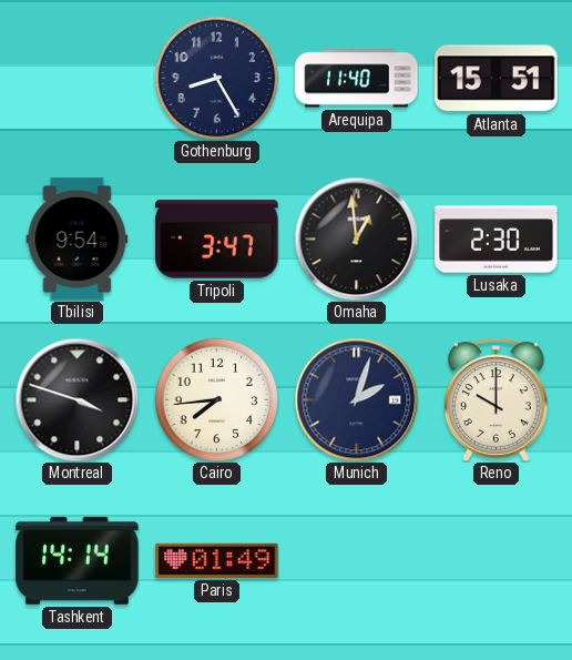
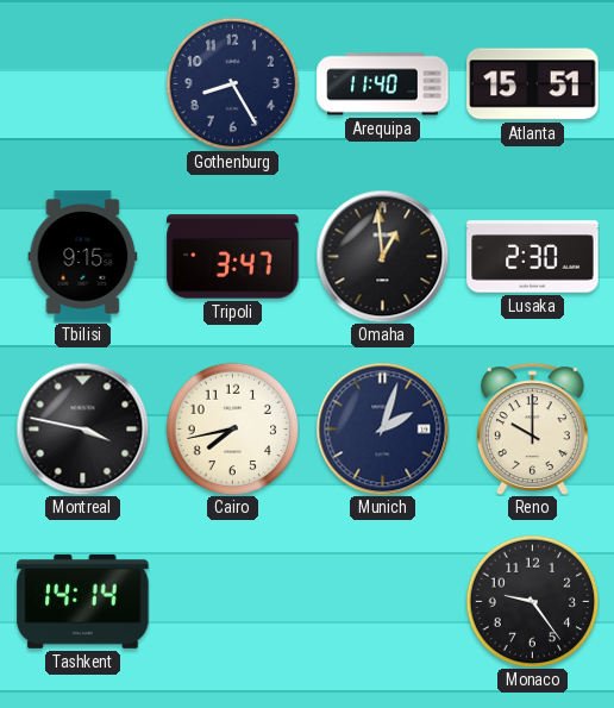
Tbilisi: 9:54 -> 9:15 (83, 257)
Montreal: 3:48 -> 3:47 (82, 428)
Cairo: 7:44 -> 7:43 (232, 428)
Paris: 01:49 -> none (217, 560)
Monaco: none -> 9:24 (532, 601)
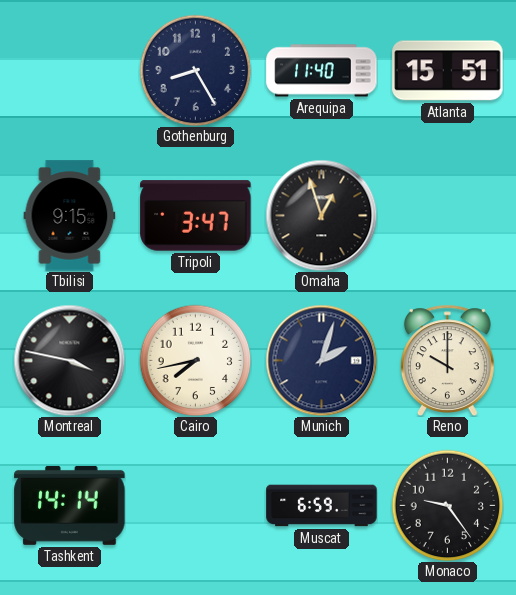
Omaha: 12:59 -> 12:57 (321, 215)
Lusaka: 2:30 -> none (533, 257)
Muscat: none -> 6:59 (322, 506)
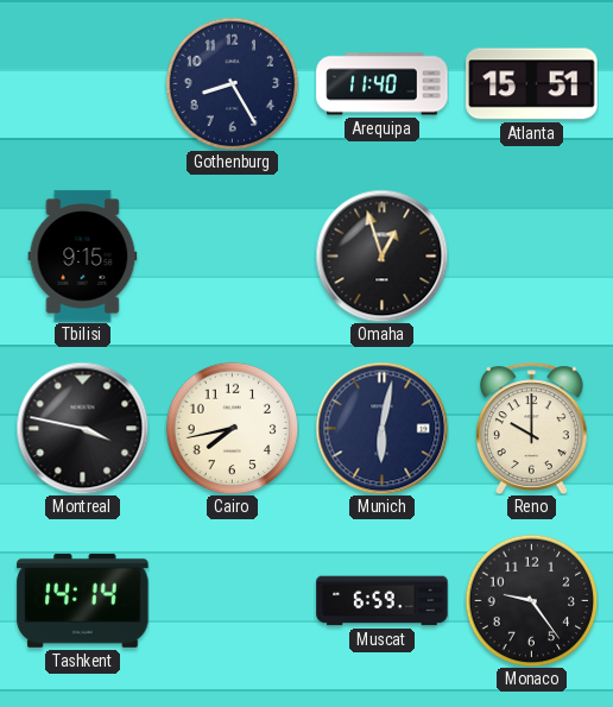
Tripoli: 3:47 -> none (196, 216)
Munich: 2:03 -> 6:02 (381, 428)
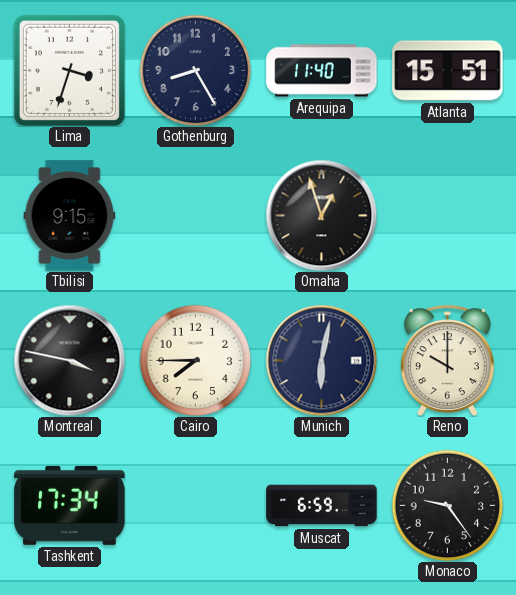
Lima: none -> 3:33 (69, 70)
Cairo: 7:43 -> 7:45 (195, 360)
Tashkent: 14:14 -> 17:34 (70, 505)
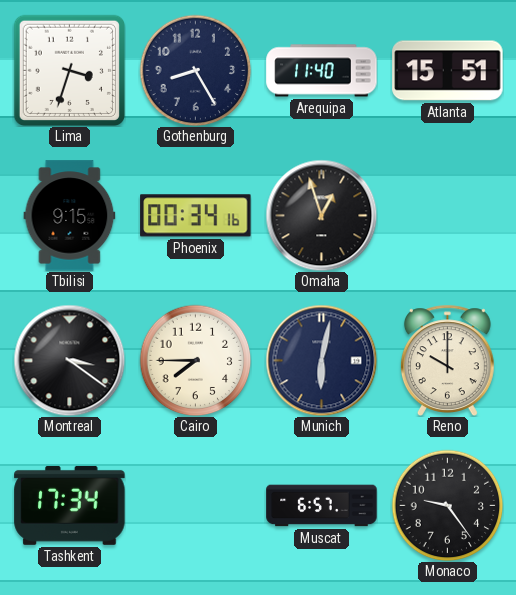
Phoenix: none -> 00:34 (196, 216)
Montreal: 3:47 -> 3:21 (69, 360)
Muscat: 6:59 -> 6:57 (322, 506)
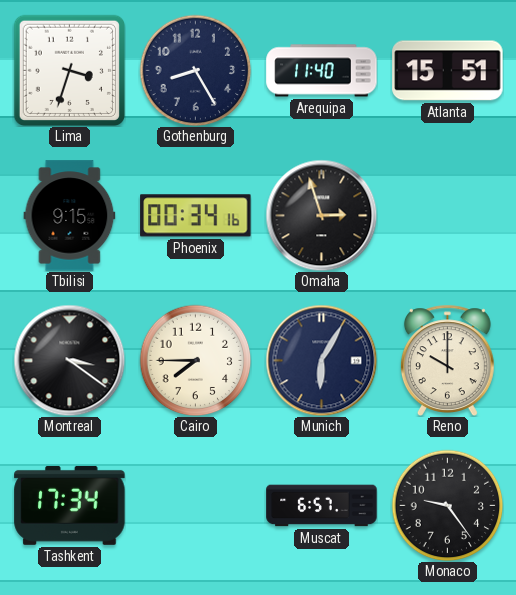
Omaha: 12:57 -> 2:57 (321, 215)
Munich: 6:02 -> 6:05 (321, 360)
